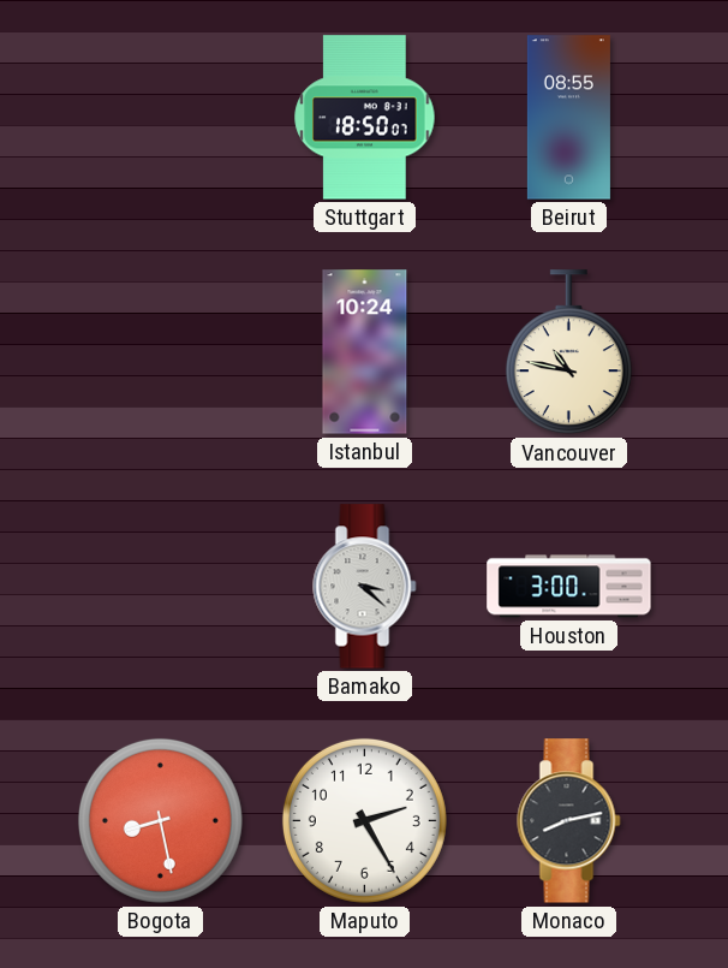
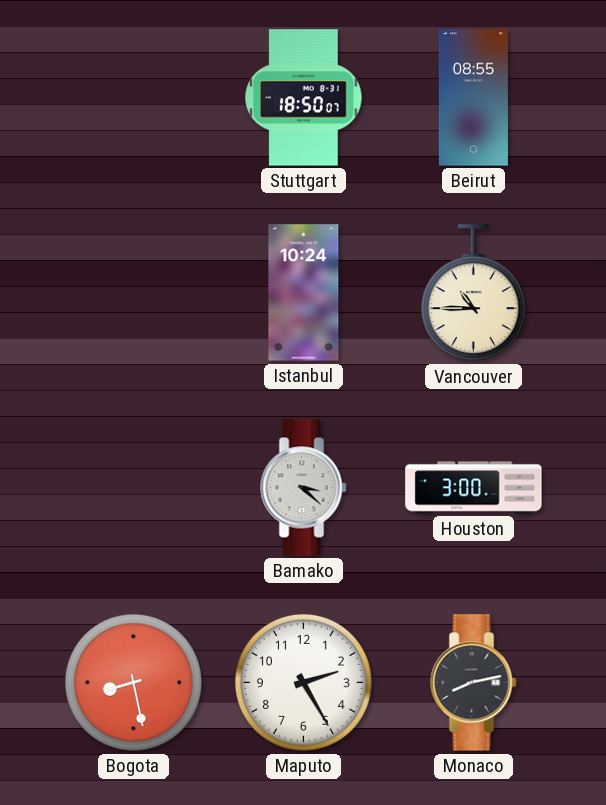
Vancouver: 10:47 -> 10:45 (473, 293)
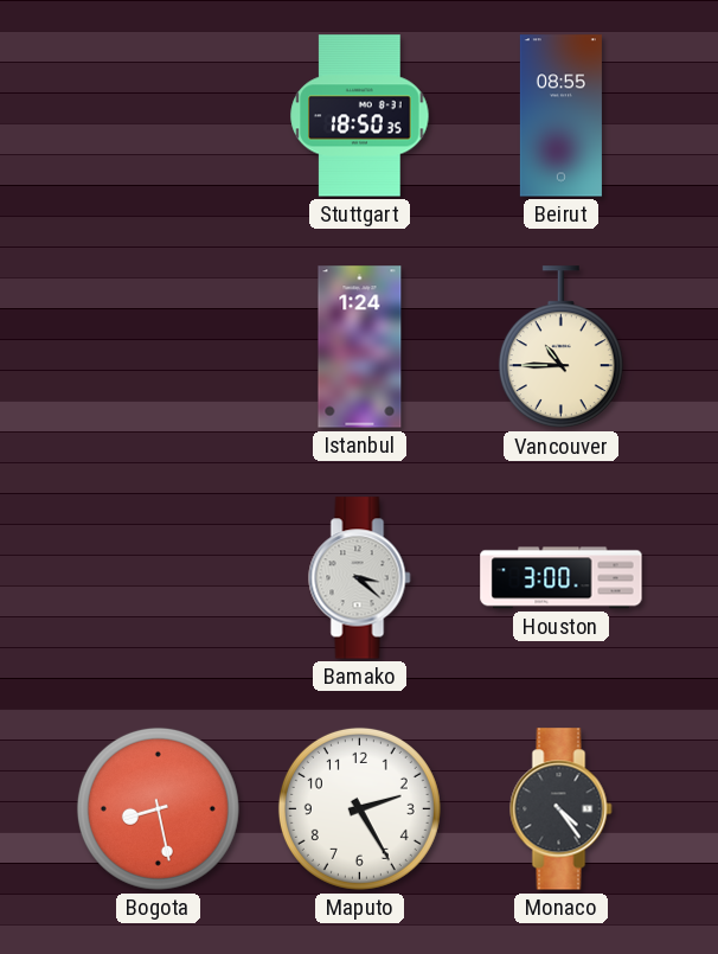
Stuttgart: 18:50:07 -> 18:50:35 (360, 116)
Istanbul: 10:24 -> 1:24 (360, 347)
Monaco: 8:13 -> 4:24 (562, 809)
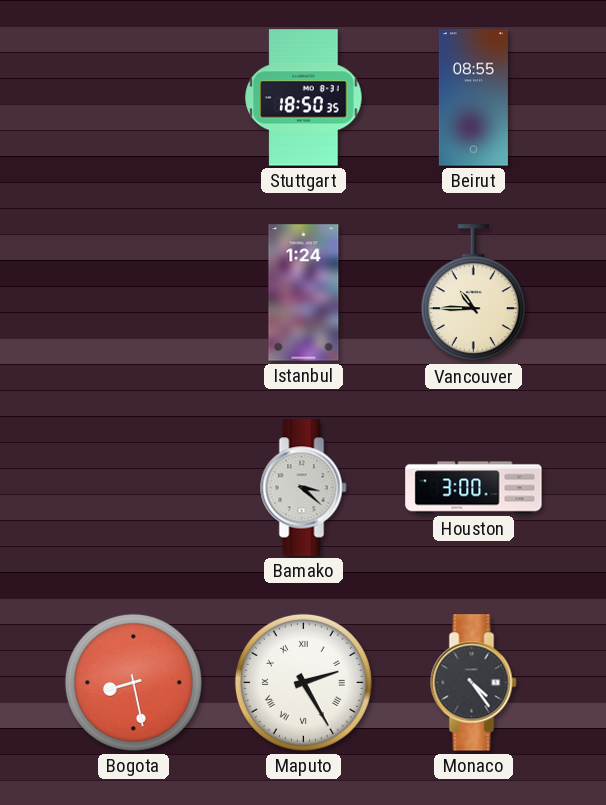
Maputo numerals: Arabic -> Roman (303, 682)
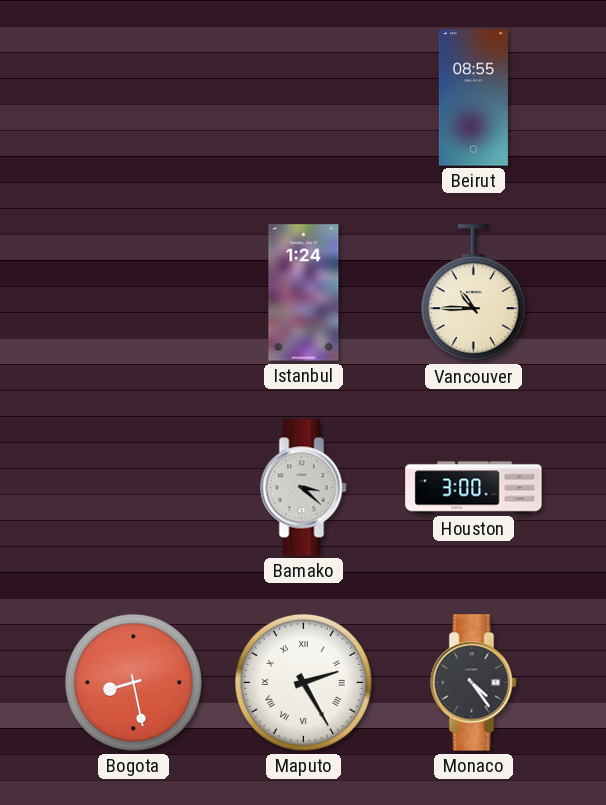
Stuttgart: 18:50 -> none (304, 98)
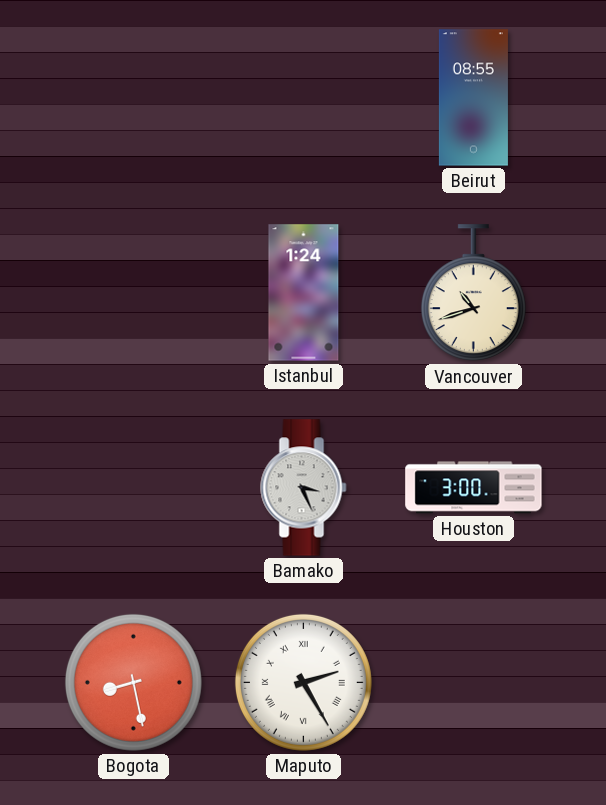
Vancouver: 10:45 -> 10:42 (473, 293)
Bamako: 3:22 -> 3:26 (304, 488)
Monaco: 4:24 -> none (474, 683)
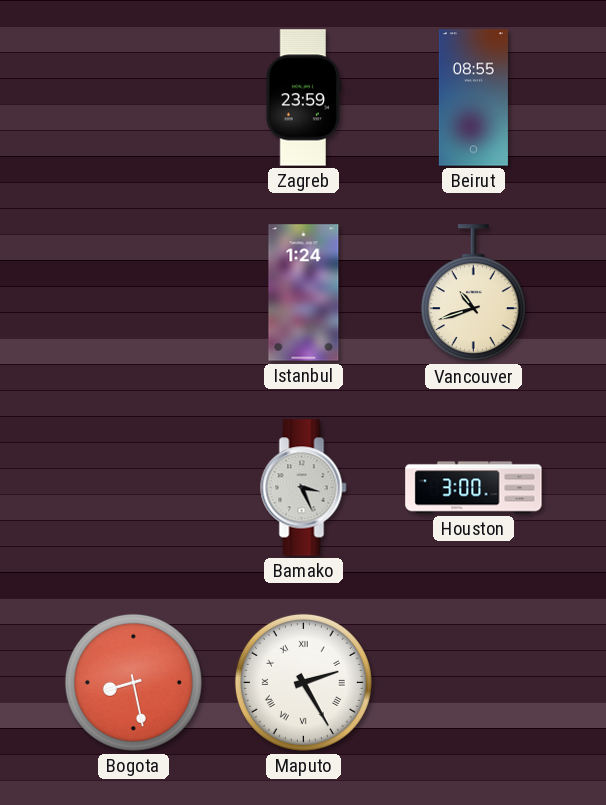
Zagreb: none -> 23:59 (304, 98)
